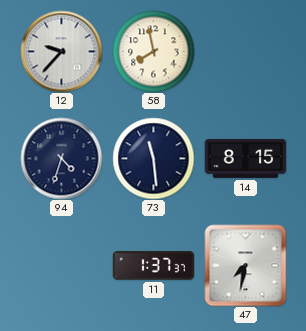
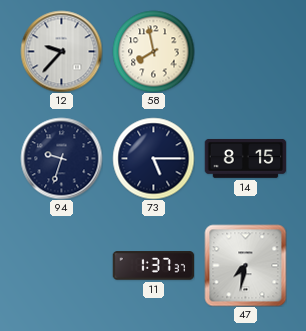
94: 4:33 -> 9:33 (61, 158)
73: 11:29 -> 5:15 (153, 158)
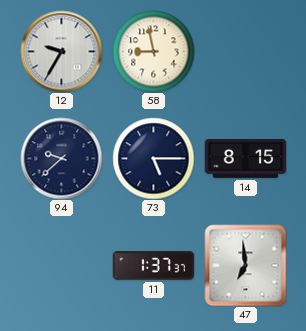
12: 9:37 -> 9:35 (61, 51)
58: 7:58 -> 8:58 (153, 51)
94: 9:33 -> 9:38 (61, 158)
47: 7:32 -> 6:59 (245, 265)
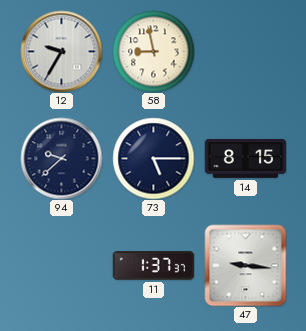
47: 6:59 -> 9:16 (245, 265)
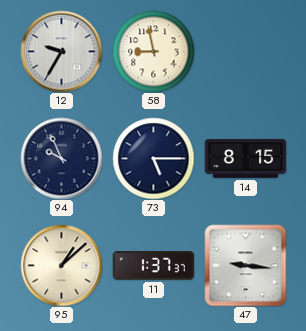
94: 9:38 -> 9:56 (61, 158)
95: none -> 1:08 (61, 265)
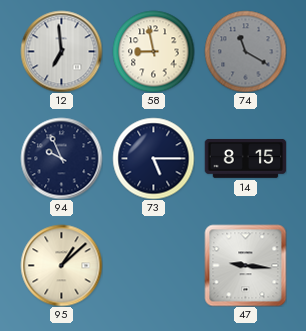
12: 9:35 -> 6:59 (61, 51)
74: none -> 11:20 (245, 51)
11: 1:37 -> none (153, 266)
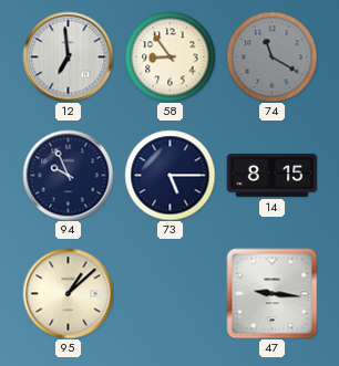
58: 8:58 -> 8:54 (169, 56)
